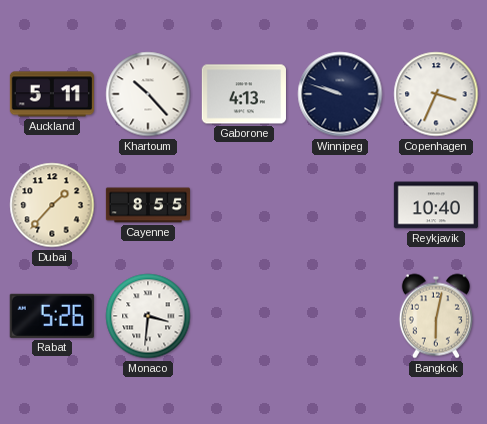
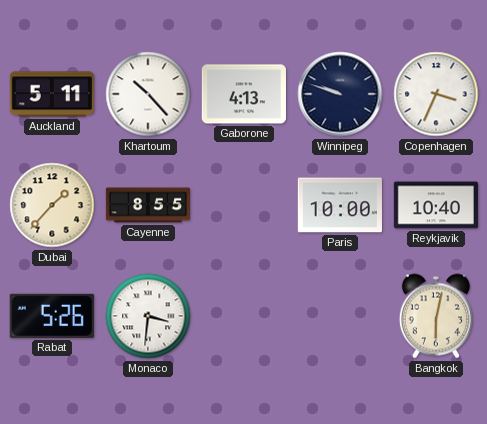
Paris: none -> 10:00 (340, 205)
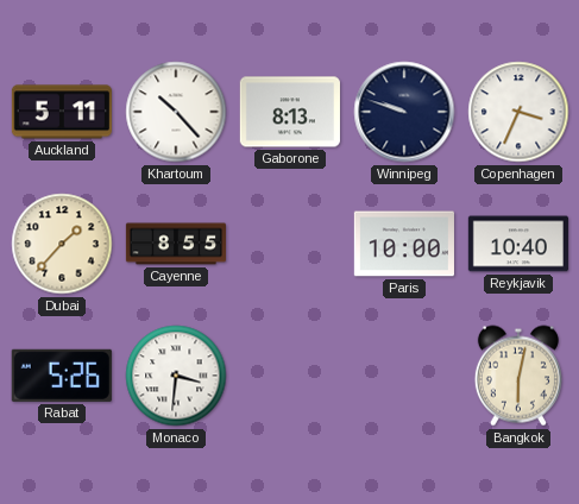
Gaborone: 4:13 -> 8:13 (290, 112)
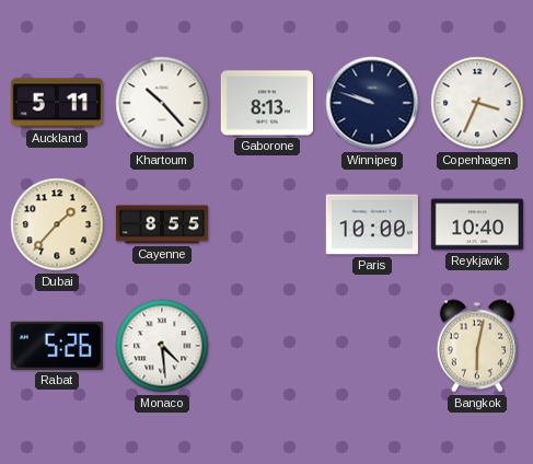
Monaco: 3:31 -> 4:29 (162, 346)
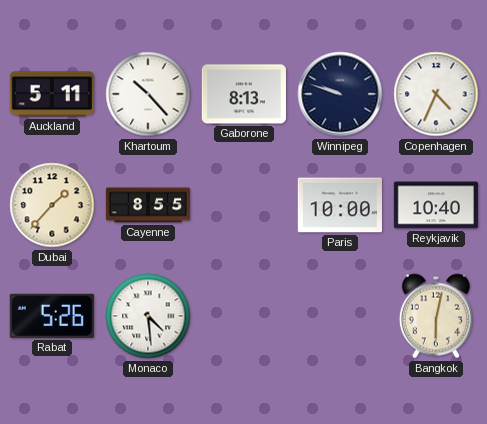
Copenhagen: 3:34 -> 4:34 (436, 94)
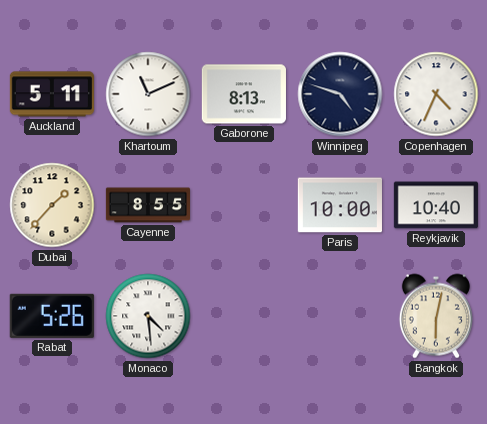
Khartoum: 10:23 -> 11:11 (148, 94)
Winnipeg: 9:48 -> 4:48 (340, 94)
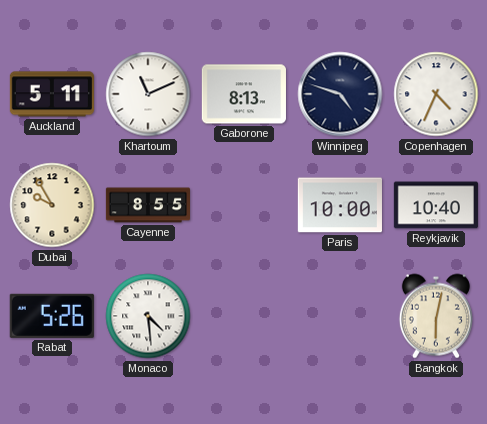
Dubai: 1:37 -> 9:55 (52, 205)
